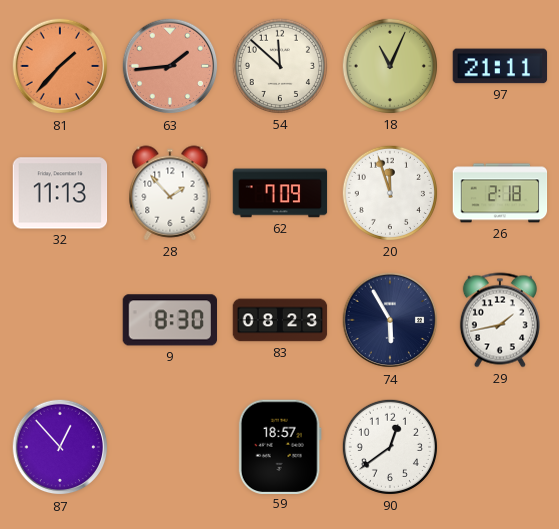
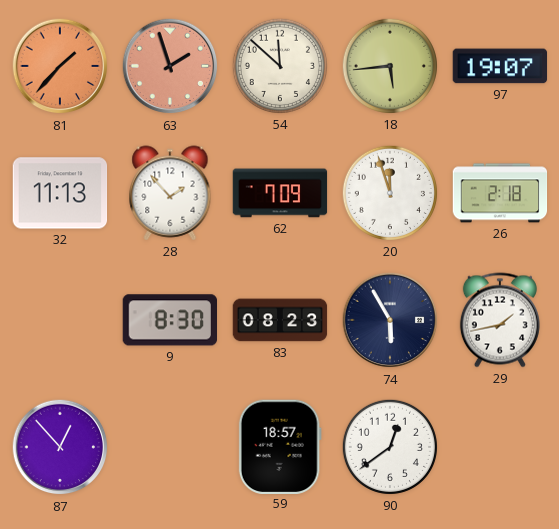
63: 1:44 -> 1:57 (170, 66)
18: 11:04 -> 5:44 (390, 66)
97: 21:11 -> 19:07 (500, 66)
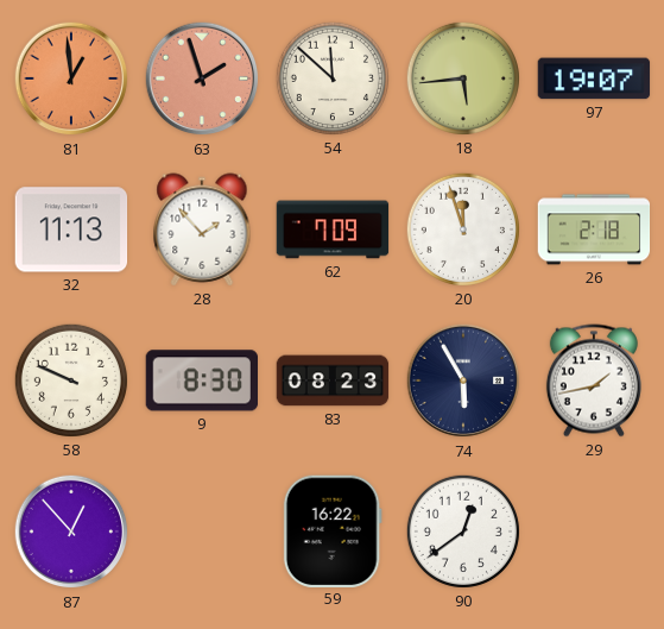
81: 1:37 -> 12:59 (71, 78)
58: none -> 9:49 (71, 380)
59: 18:57 -> 16:22 (333, 530)
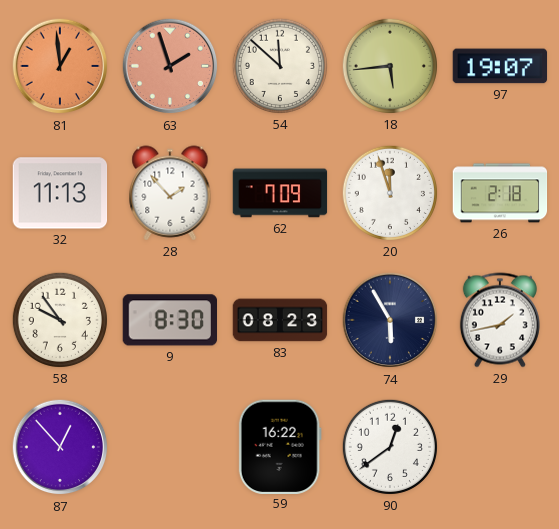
58: 9:49 -> 9:54 (60, 320)
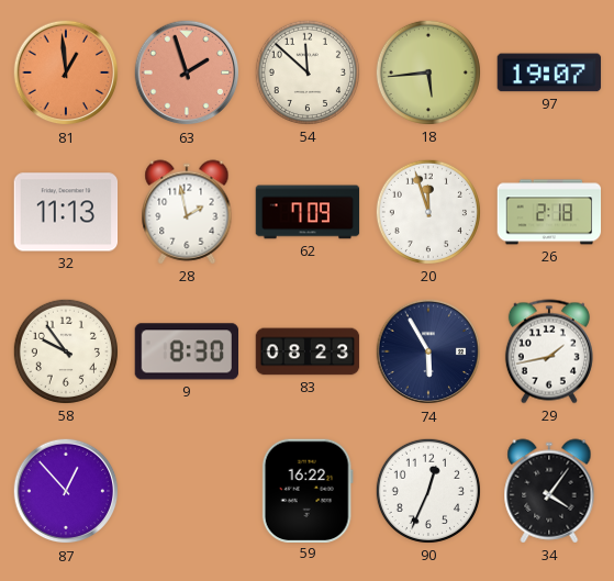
28: 1:53 -> 1:58 (187, 212)
90: 12:39 -> 12:34 (428, 491)
34: none -> 4:06 (549, 491)
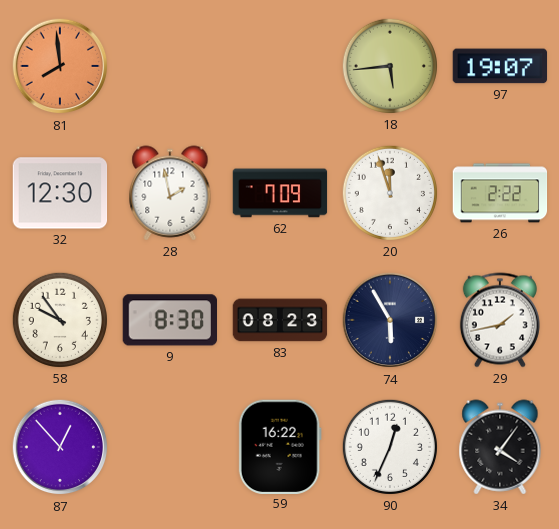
81: 12:59 -> 7:59 (60, 66)
63: 1:57 -> none (187, 72)
54: 11:52 -> none (308, 72)
32: 11:13 -> 12:30 (60, 193)
26: 2:18 -> 2:22 (500, 193)
